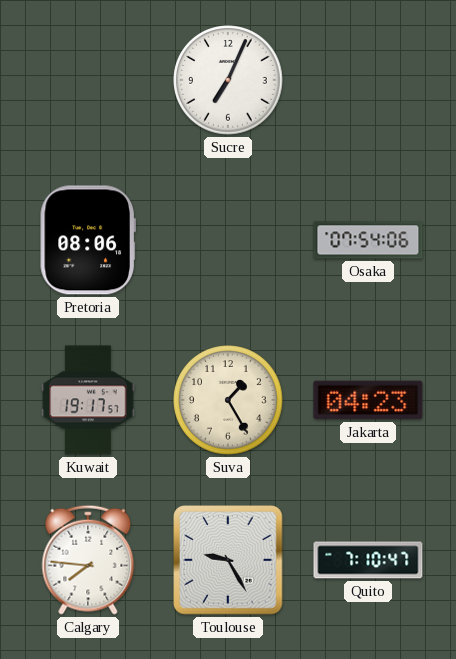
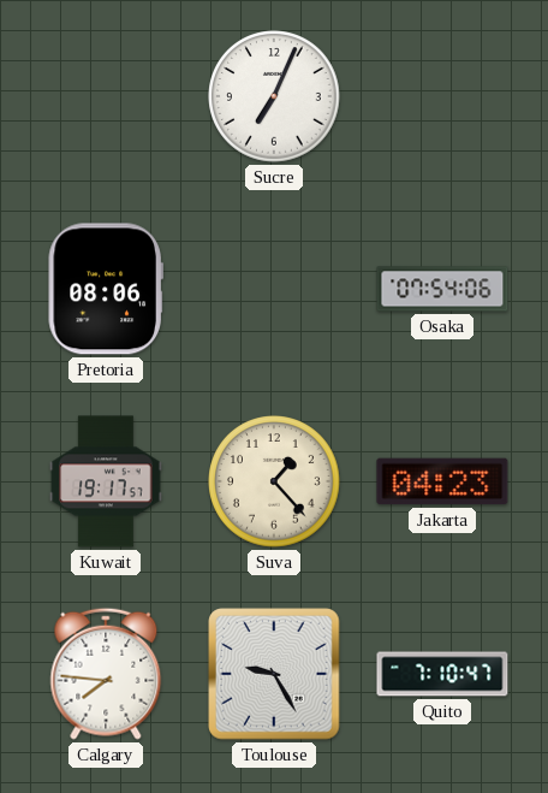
Suva: 1:25 -> 1:23 (274, 481)
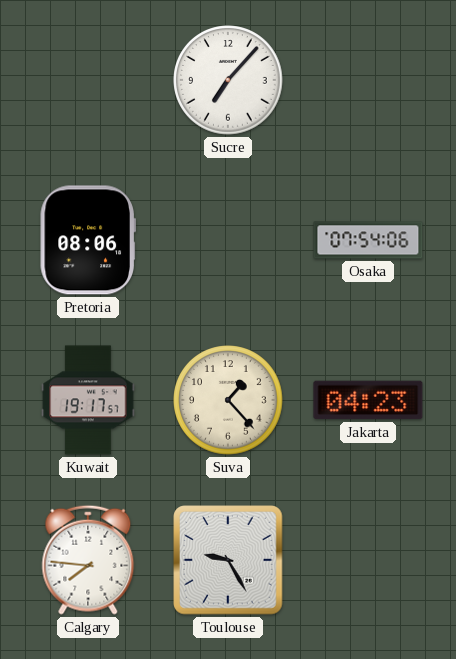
Sucre: 7:04 -> 7:07 (228, 80)
Quito: 7:10 -> none (442, 674)
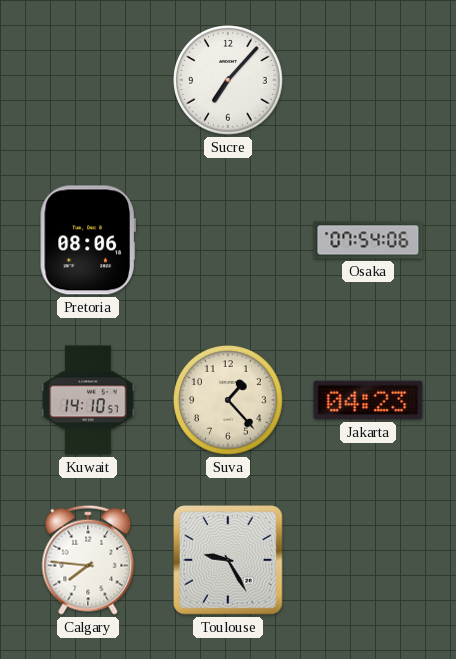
Kuwait: 19:17 -> 14:10 (88, 400)
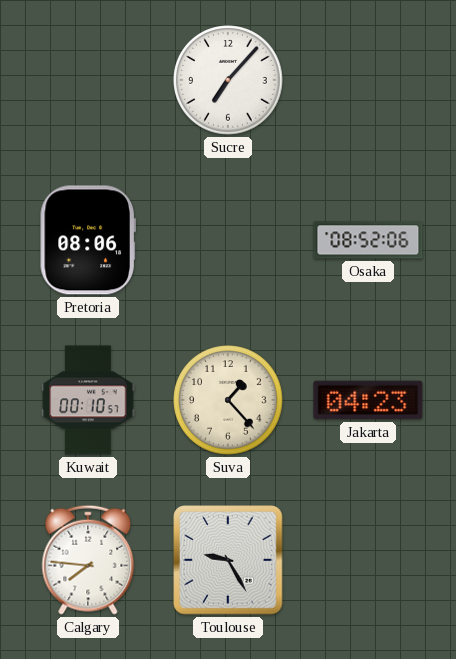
Osaka: 07:54 -> 08:52 (368, 240)
Kuwait: 14:10 -> 00:10 (88, 400)
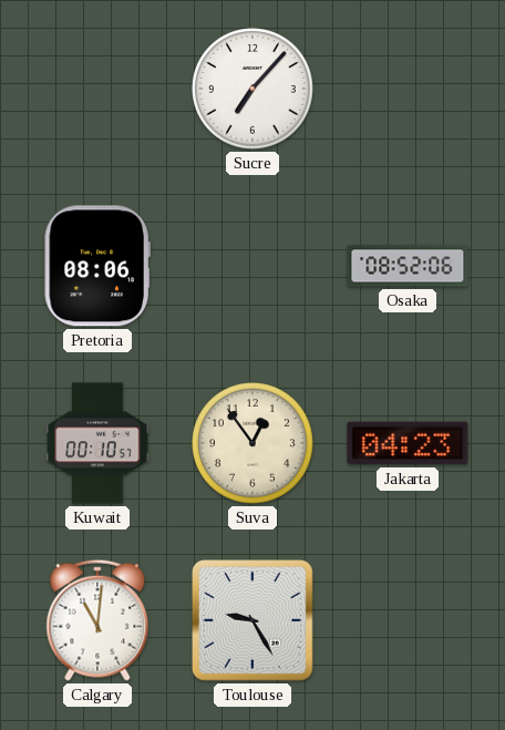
Suva: 1:23 -> 12:54 (252, 443)
Calgary: 7:46 -> 11:01 (97, 620)
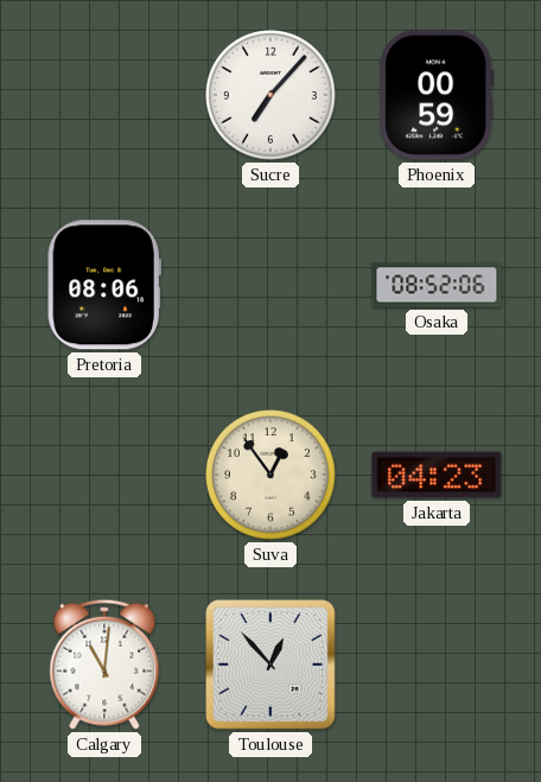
Phoenix: none -> 00:59 (435, 95)
Kuwait: 00:10 -> none (97, 443)
Toulouse: 9:25 -> 12:53 (270, 665)
